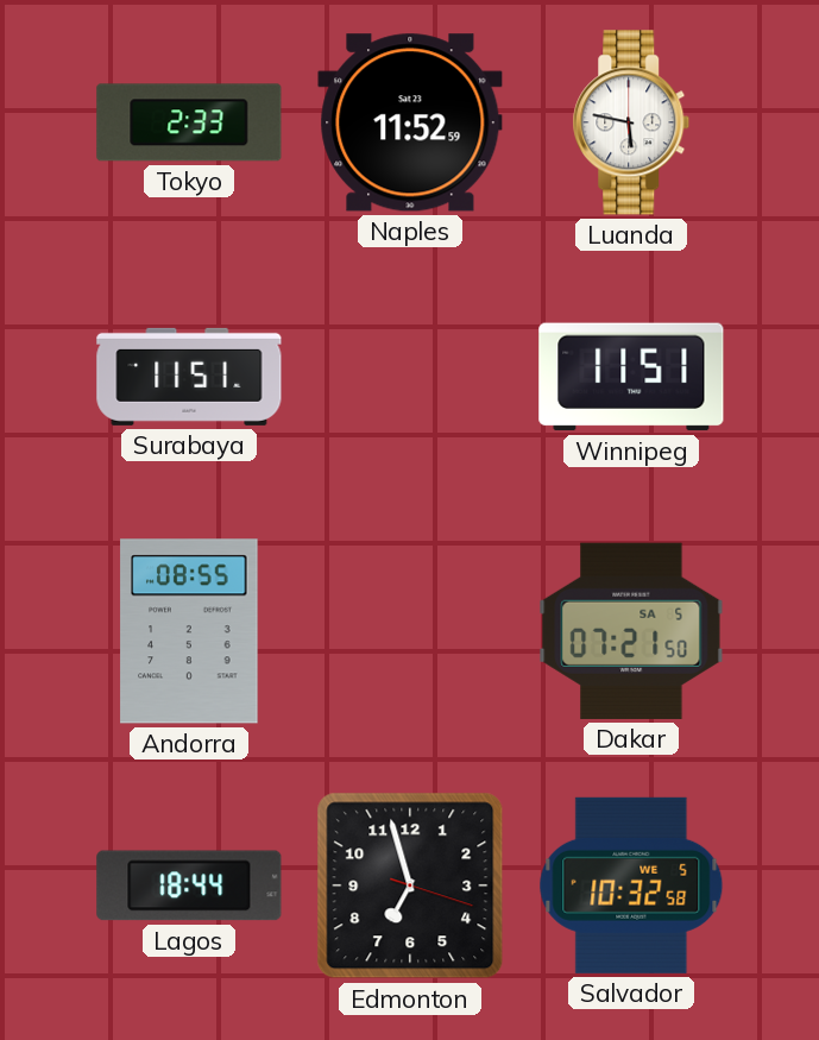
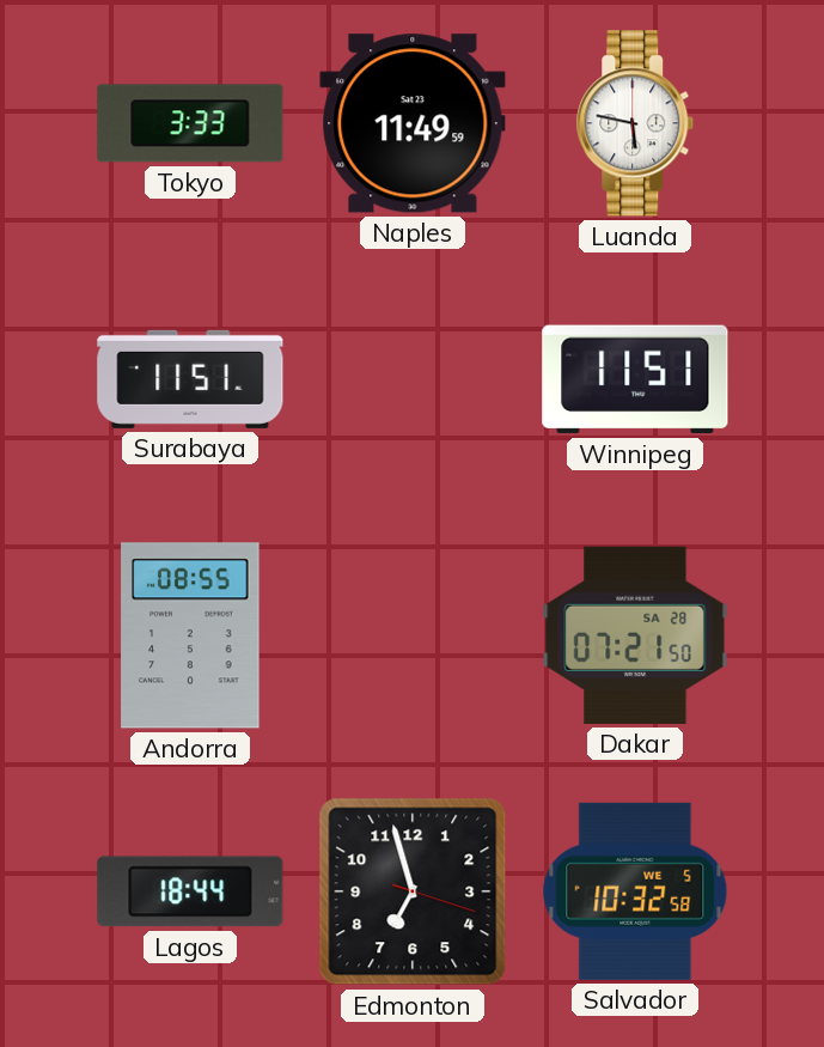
Tokyo: 2:33 -> 3:33 (190, 123)
Naples: 11:52 -> 11:49 (413, 123)
Dakar date: SA 5 -> SA 28 (635, 635)
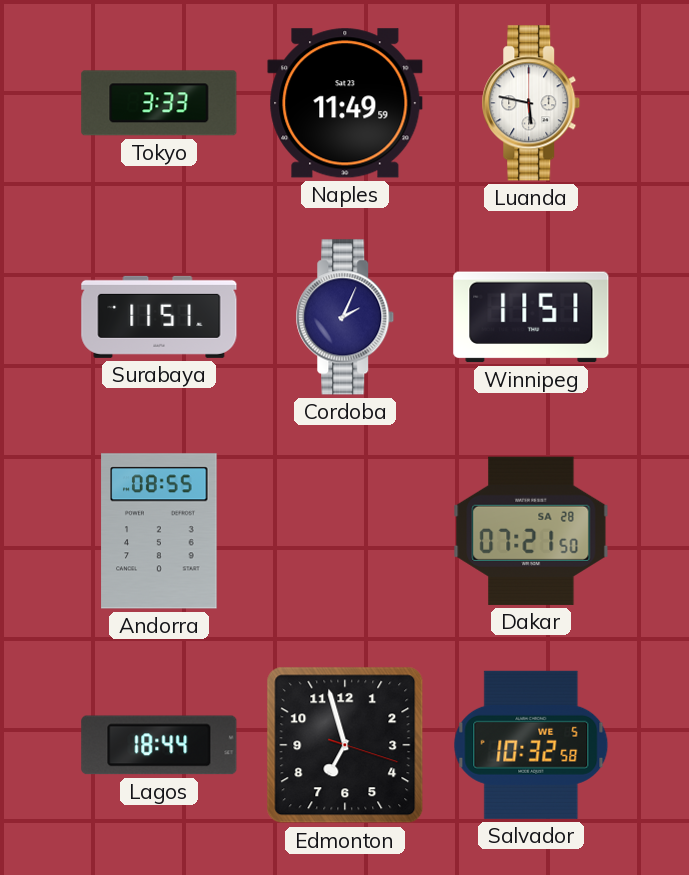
Cordoba: none -> 2:04 (345, 317)
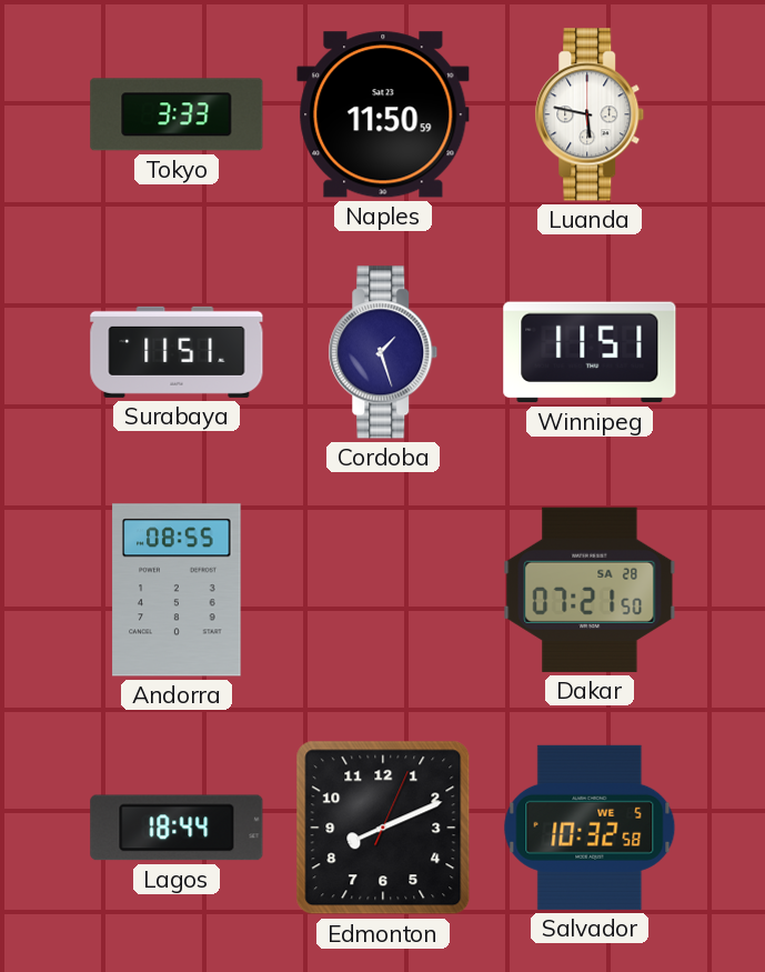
Naples: 11:49 -> 11:50 (383, 114)
Cordoba: 2:04 -> 1:27 (383, 352)
Edmonton: 6:57 -> 8:11 (383, 828)
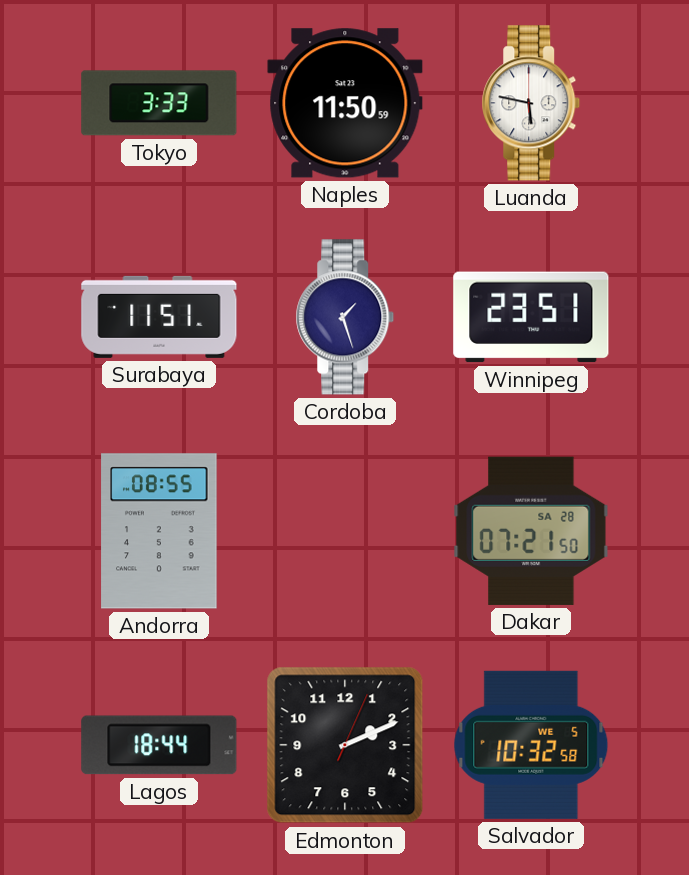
Winnipeg: 11:51 -> 23:51 (531, 317)
Edmonton: 8:11 -> 2:11 (345, 745)
